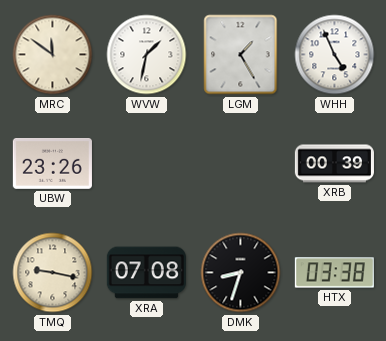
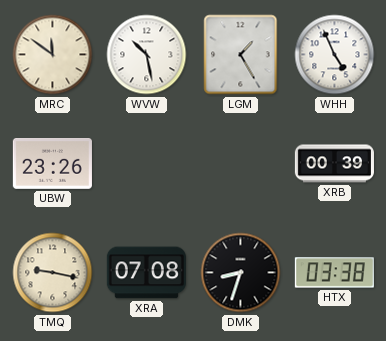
WVW: 1:32 -> 10:28 (147, 55)
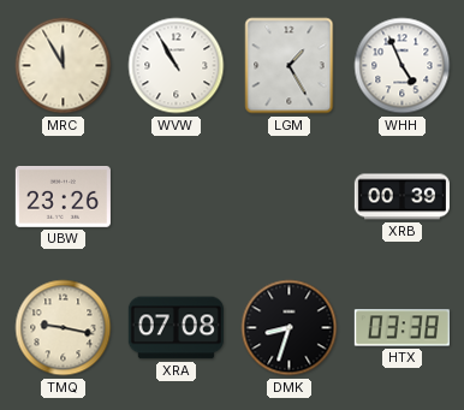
MRC: 11:51 -> 11:55 (64, 66)
WVW: 10:28 -> 10:55 (177, 66)
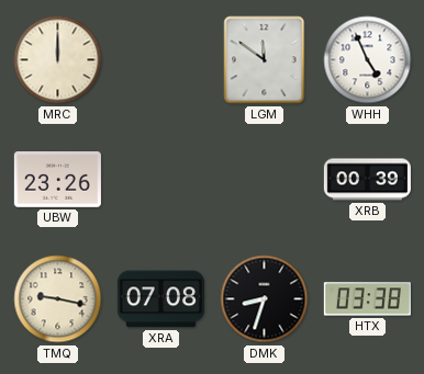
MRC: 11:55 -> 12:00 (58, 60)
WVW: 10:55 -> none (177, 66)
LGM: 1:25 -> 11:51 (265, 60)
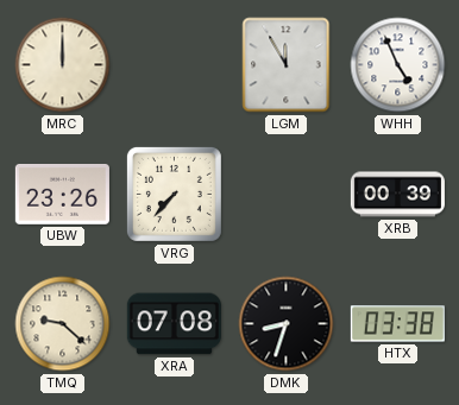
LGM: 11:51 -> 11:55 (287, 65)
VRG: none -> 7:37 (174, 194)
TMQ: 9:17 -> 9:22 (63, 324)
